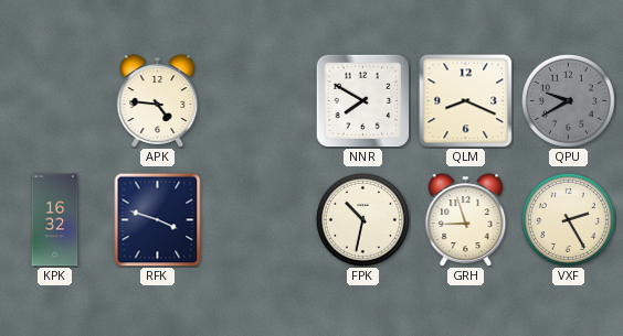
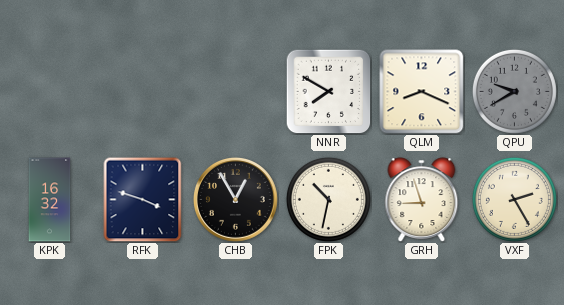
APK: 4:46 -> none (158, 101)
CHB: none -> 12:55 (235, 199)
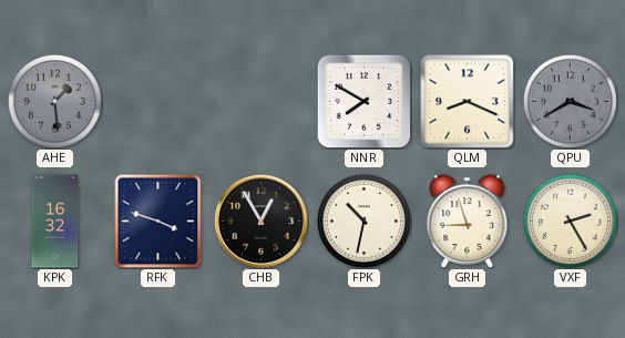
AHE: none -> 1:29 (54, 101)
QPU: 9:40 -> 3:40 (570, 101)
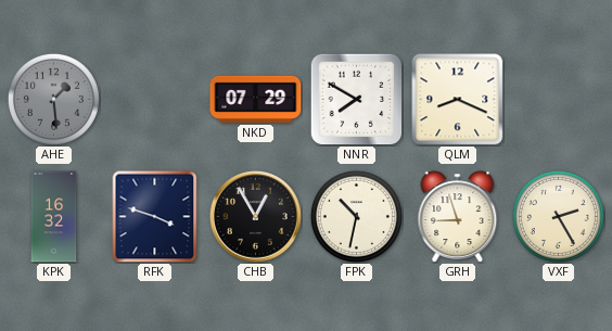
NKD: none -> 07:29 (256, 99)
QPU: 3:40 -> none (570, 101)
